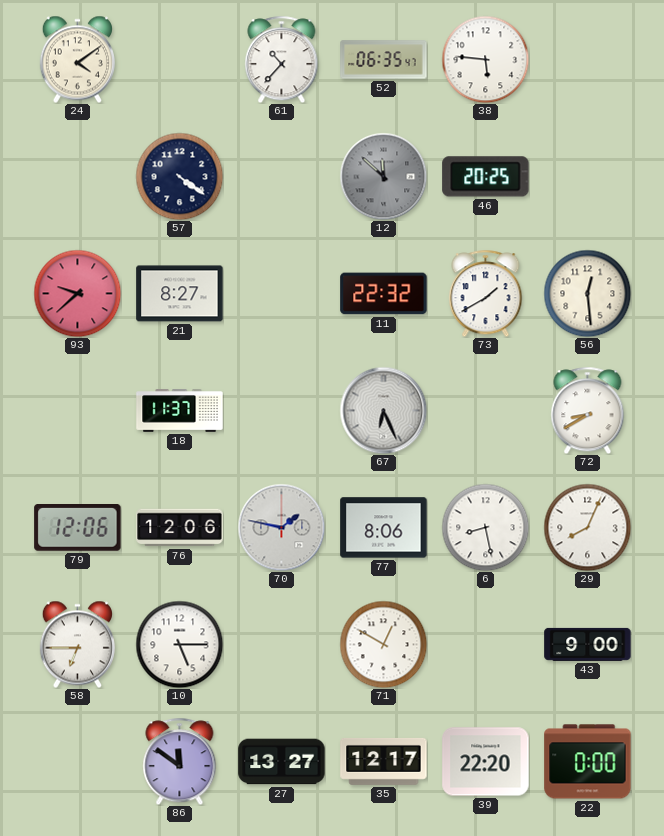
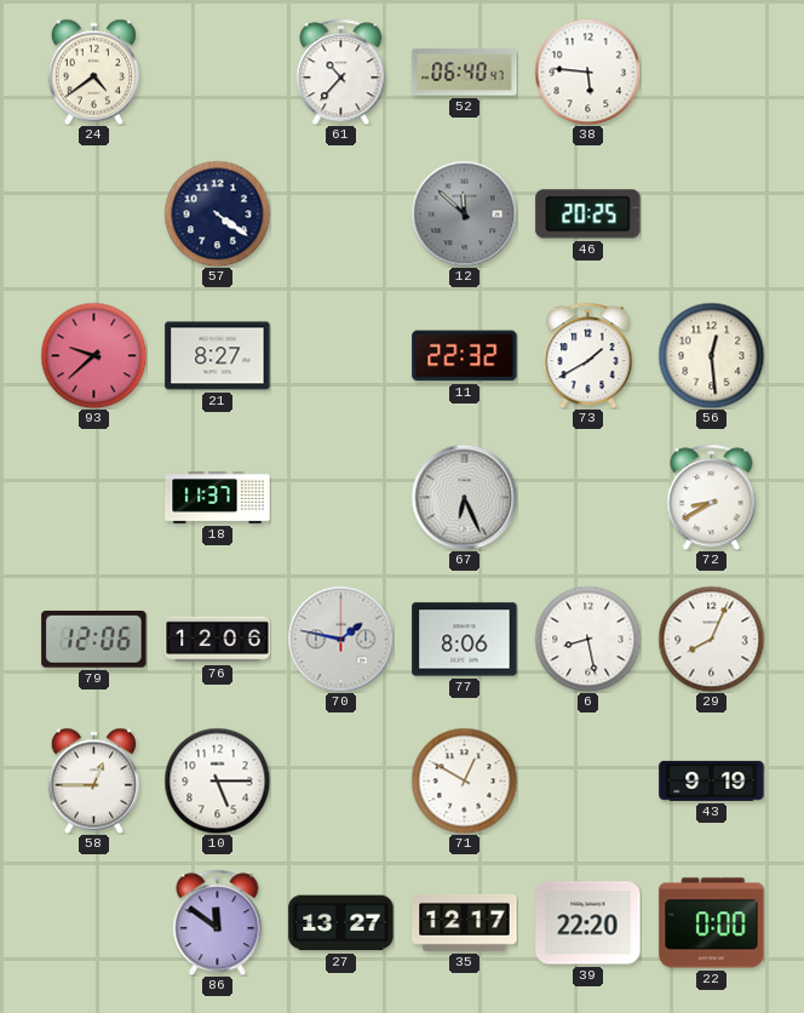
24: 4:09 -> 4:39 (93, 71)
52: 06:35 -> 06:40 (465, 73)
58: 6:45 -> 12:45 (93, 780)
43: 9:00 -> 9:19 (712, 780)
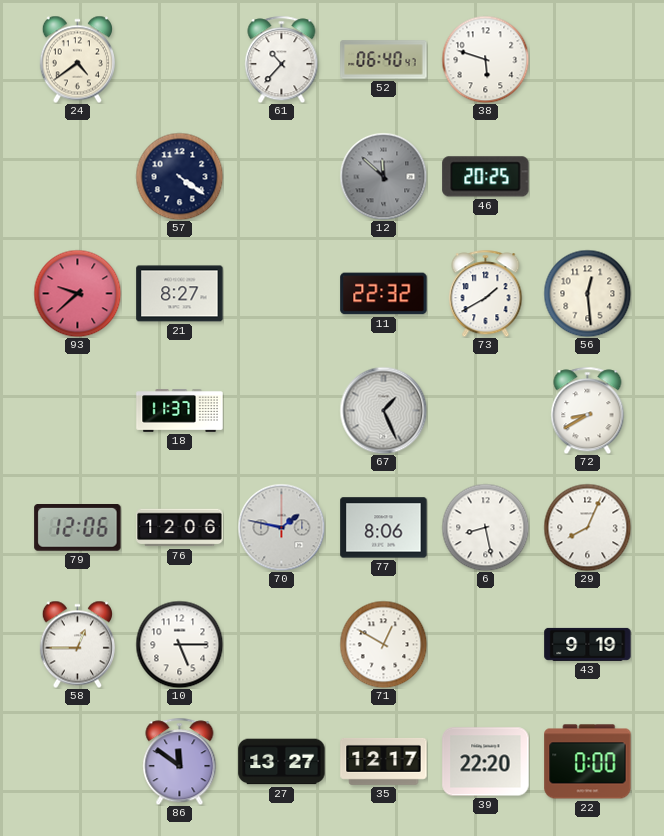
38: 5:46 -> 5:48 (485, 59)
67: 6:26 -> 1:26 (383, 410)
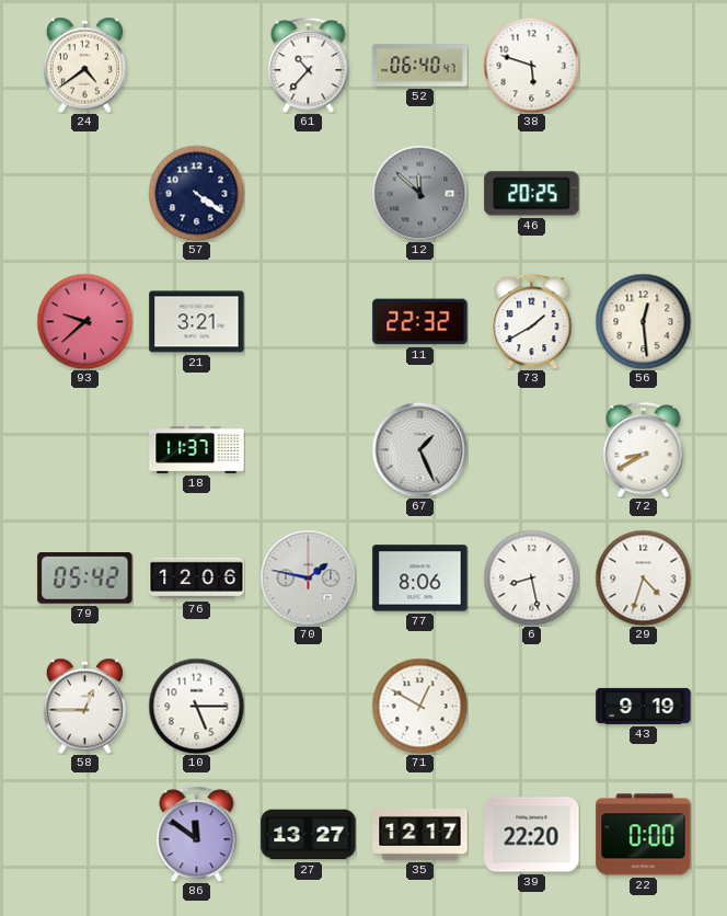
21: 8:27 -> 3:21 (197, 322)
79: 12:06 -> 05:42 (85, 579)
29: 8:04 -> 4:33 (643, 577)
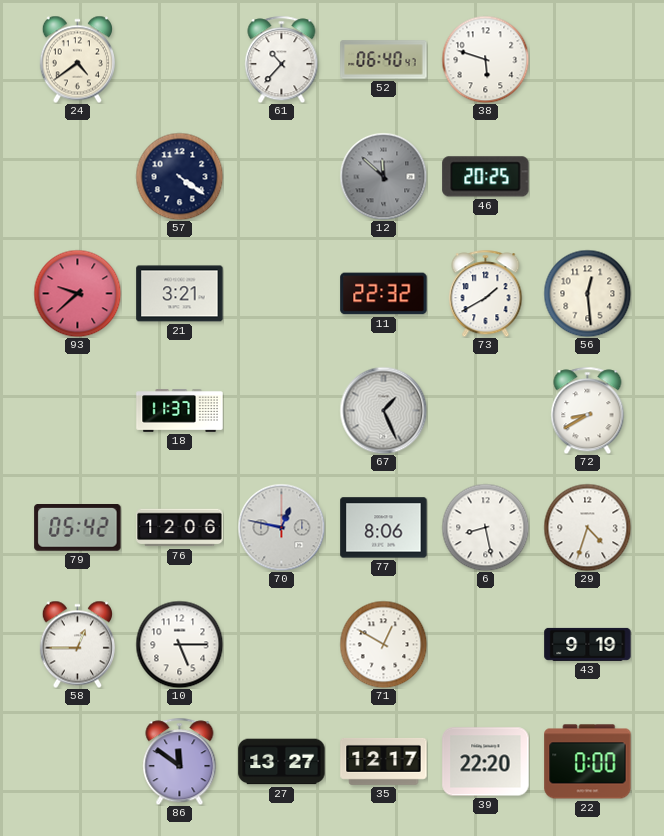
70: 1:47 -> 12:47 (281, 527)
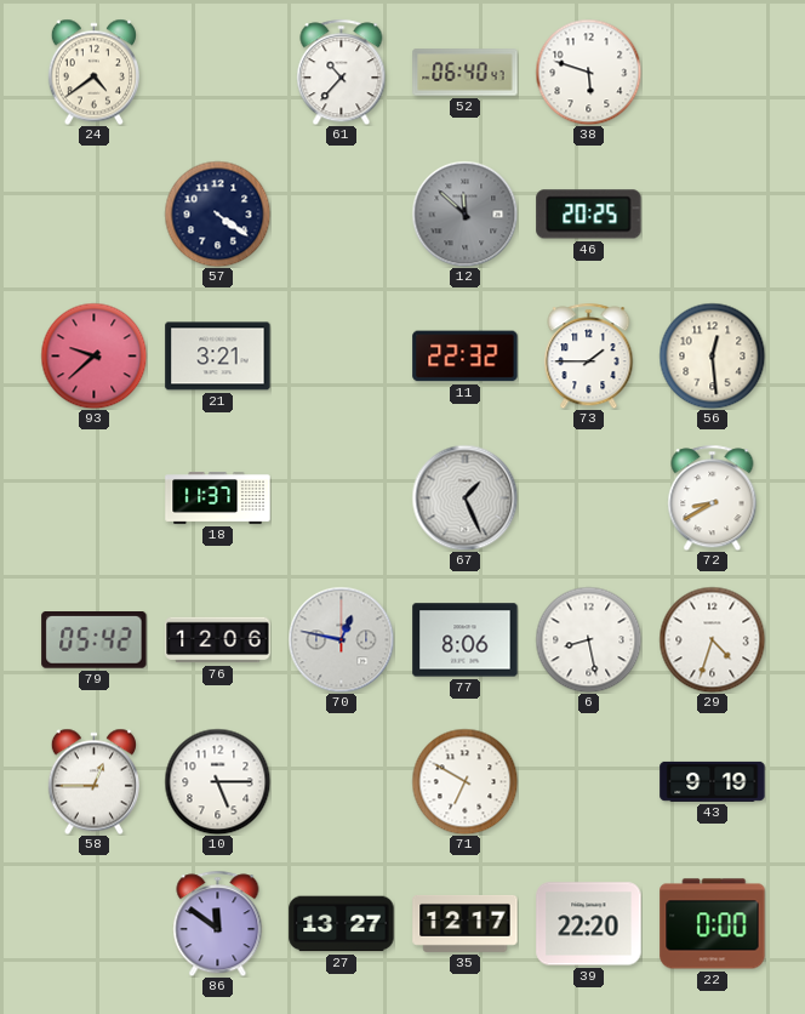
73: 1:40 -> 1:45 (589, 355)
71: 12:50 -> 6:50 (464, 781)
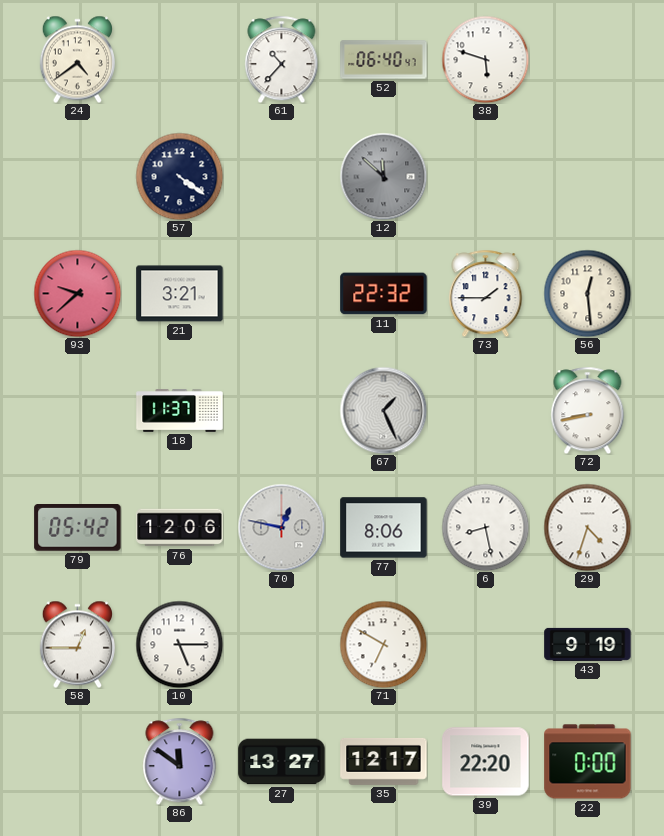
46: 20:25 -> none (589, 215)
72: 8:40 -> 8:43 (588, 410)
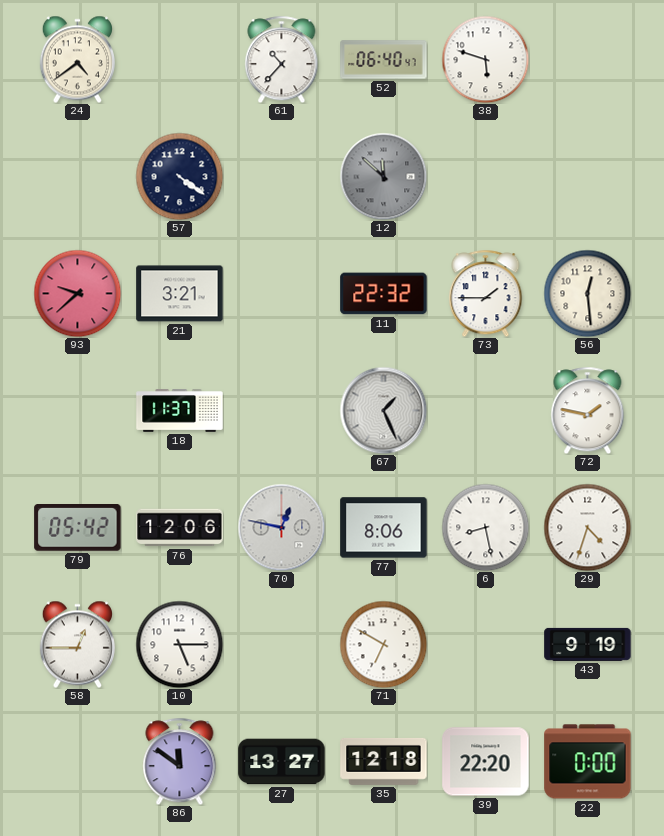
72: 8:43 -> 1:47 (588, 410)
35: 12:17 -> 12:18 (384, 761)
